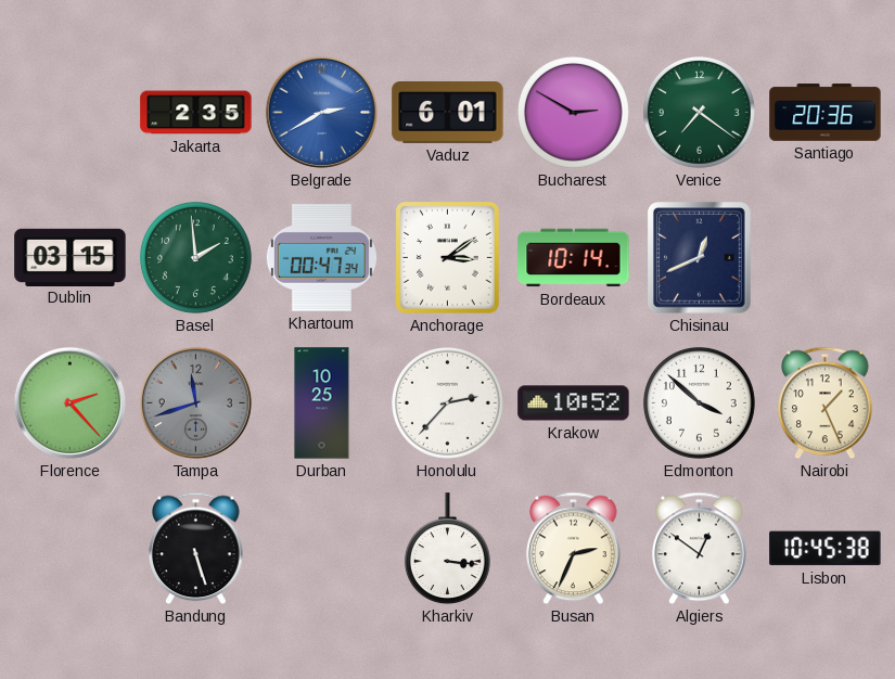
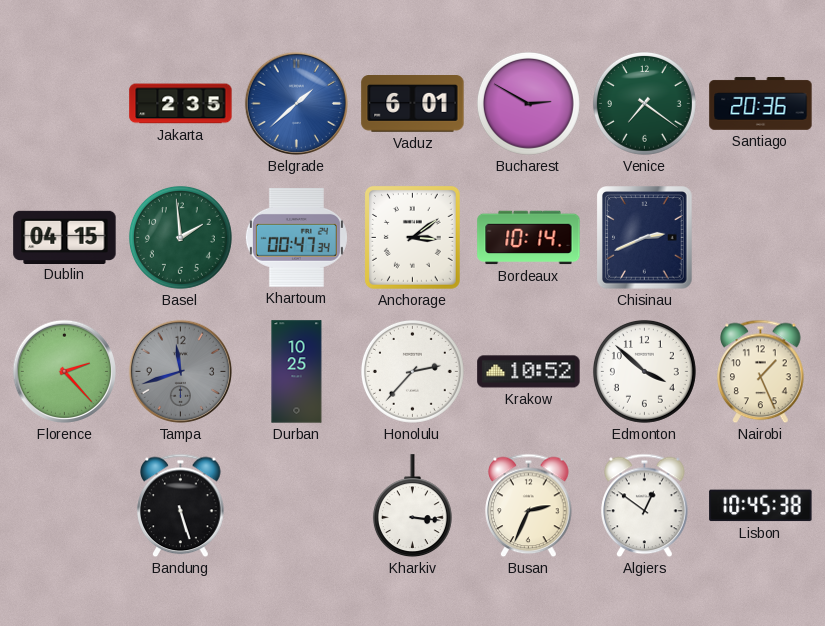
Belgrade: 2:40 -> 1:38 (296, 103)
Dublin: 03:15 -> 04:15 (65, 237)
Chisinau: 12:41 -> 2:41 (645, 238)
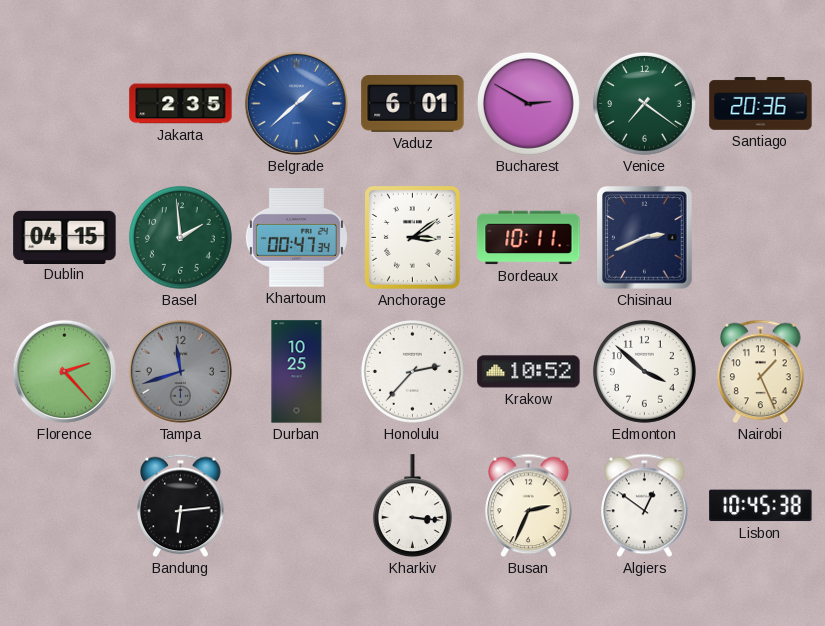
Bordeaux: 10:14 -> 10:11 (529, 238)
Bandung: 5:27 -> 6:14 (181, 506)
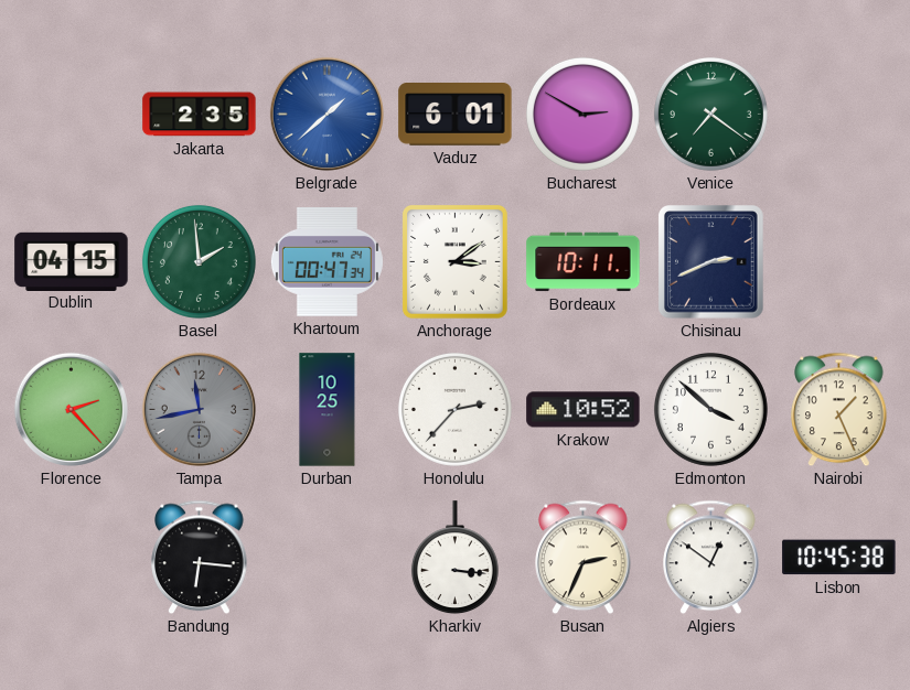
Santiago: 20:36 -> none (761, 104)
Tampa: 11:42 -> 11:43 (199, 409)
Bandung: 6:14 -> 6:16 (200, 558)
